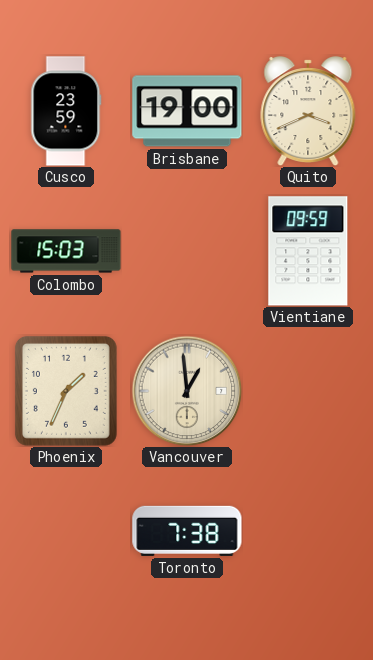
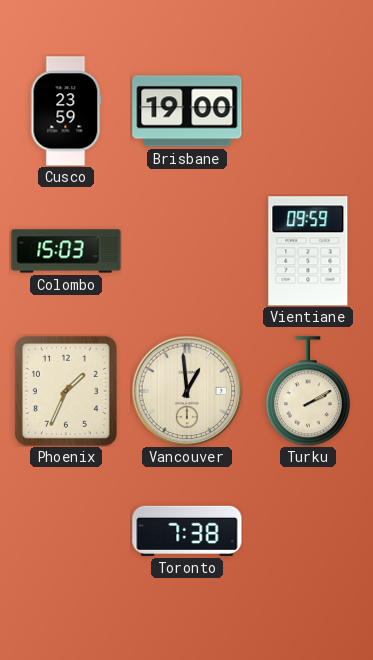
Quito: 3:41 -> none (308, 111)
Turku: none -> 2:10 (308, 391)
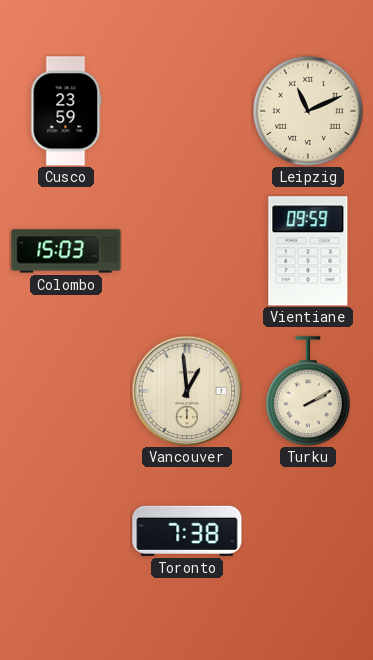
Brisbane: 19:00 -> none (187, 111)
Leipzig: none -> 11:11 (308, 111)
Phoenix: 1:34 -> none (66, 391)
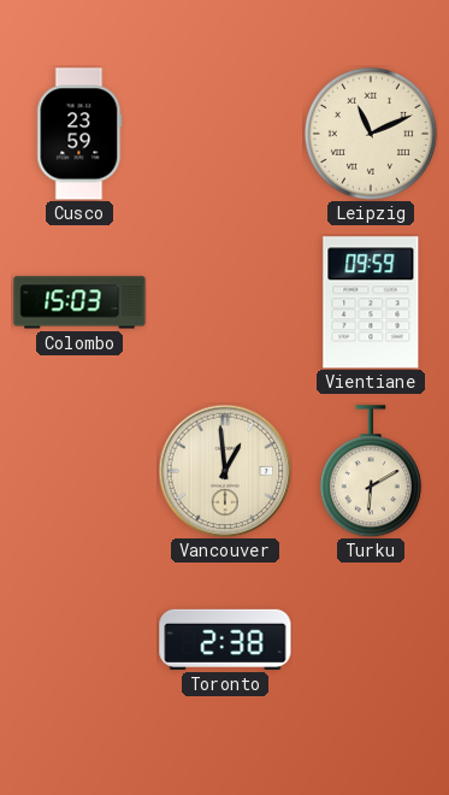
Turku: 2:10 -> 6:10 (371, 471)
Toronto: 7:38 -> 2:38 (225, 640)
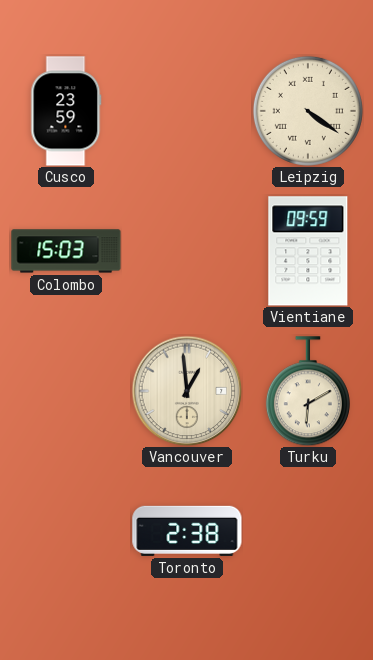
Leipzig: 11:11 -> 4:21 (308, 111)
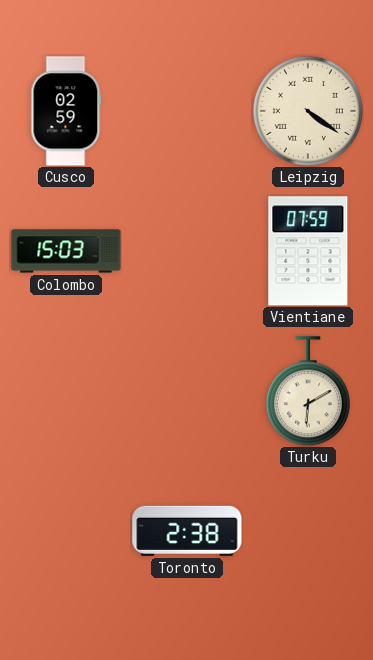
Cusco: 23:59 -> 02:59 (66, 111)
Vientiane: 09:59 -> 07:59 (308, 251)
Vancouver: 12:59 -> none (187, 391)
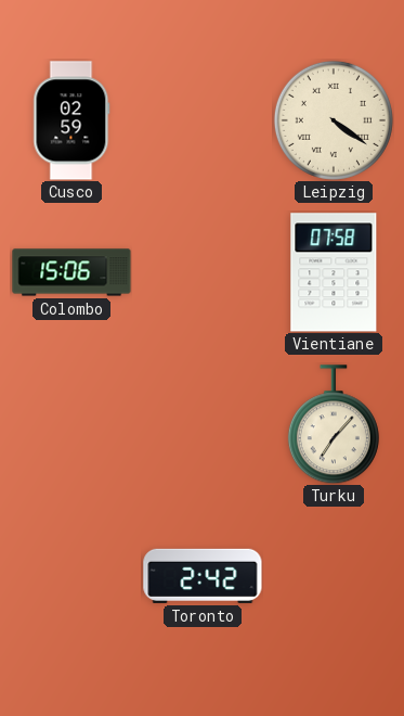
Colombo: 15:03 -> 15:06 (71, 272)
Vientiane: 07:59 -> 07:58 (334, 272)
Turku: 6:10 -> 7:07 (334, 424)
Toronto: 2:38 -> 2:42 (203, 576)
